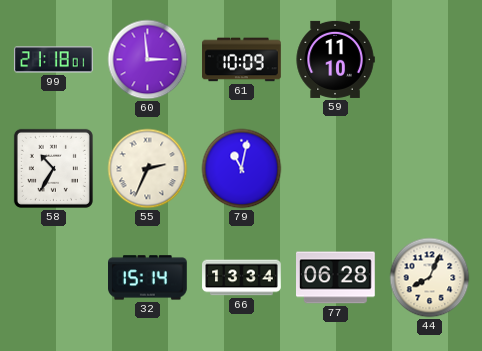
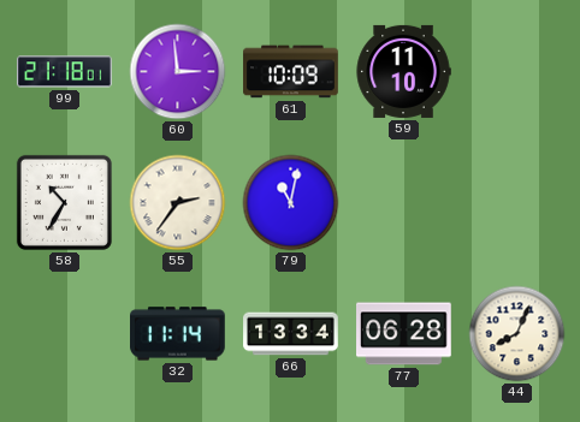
55: 2:34 -> 2:36 (178, 203)
32: 15:14 -> 11:14 (178, 334)
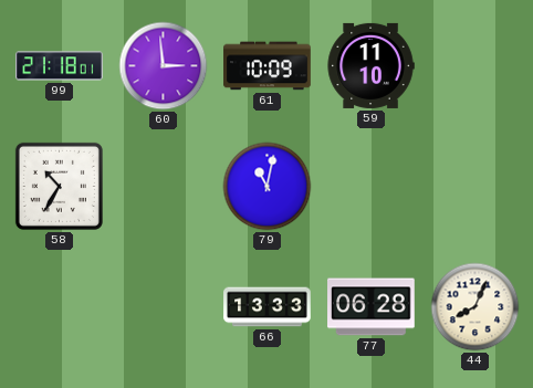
55: 2:36 -> none (178, 203)
32: 11:14 -> none (178, 334)
66: 13:34 -> 13:33 (268, 307)
